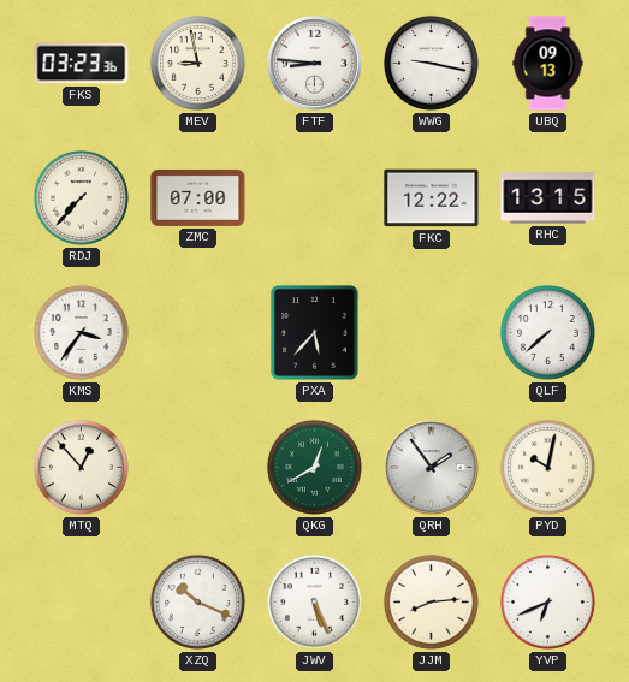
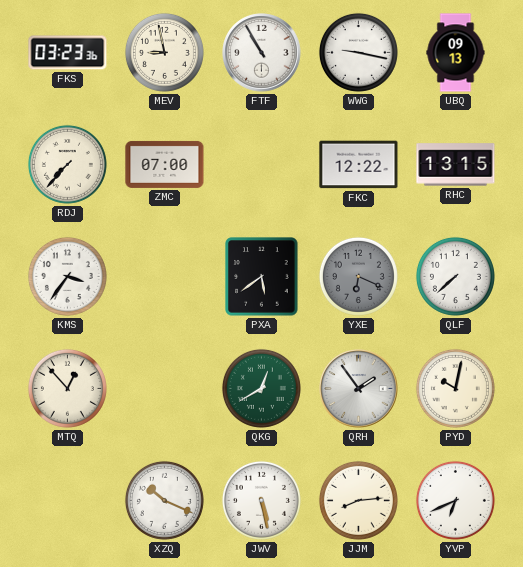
FTF: 8:46 -> 10:55 (262, 53)
PXA: 5:37 -> 5:39 (262, 277)
YXE: none -> 6:19 (358, 276)
JWV: 5:26 -> 5:28 (261, 500)
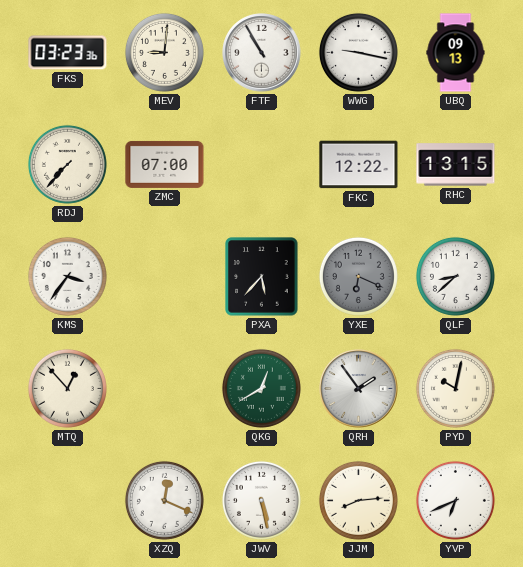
MEV: 8:58 -> 9:01 (164, 52)
PXA: 5:39 -> 5:37 (262, 277)
QLF: 7:38 -> 8:38 (455, 276)
XZQ: 10:19 -> 12:19 (164, 500)
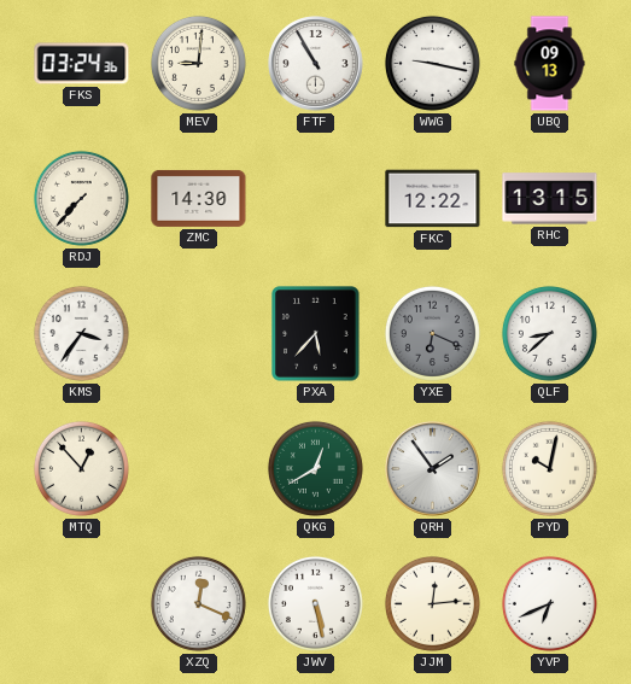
FKS: 03:23 -> 03:24 (82, 64)
ZMC: 07:00 -> 14:30 (199, 198)
JJM: 8:14 -> 12:14 (432, 603)
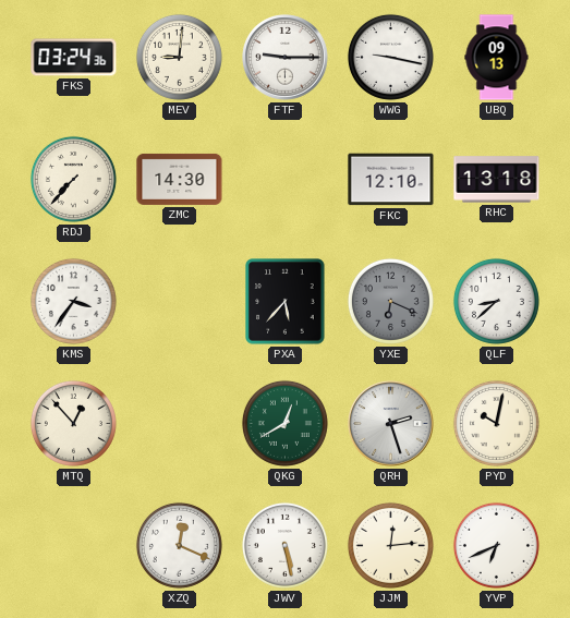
FTF: 10:55 -> 9:15 (286, 58)
FKC: 12:22 -> 12:10 (391, 180)
RHC: 13:15 -> 13:18 (497, 180)
QRH: 1:54 -> 2:27 (391, 424)
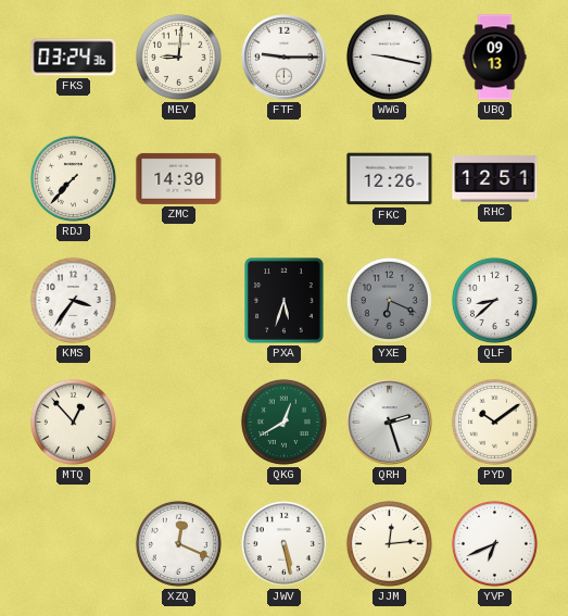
FKC: 12:10 -> 12:26 (390, 179)
RHC: 13:18 -> 12:51 (495, 179)
PXA: 5:37 -> 5:33 (285, 301)
PYD: 10:02 -> 10:09 (494, 422)
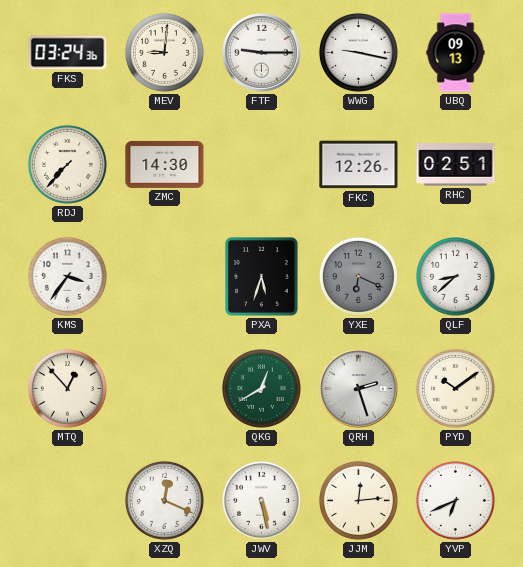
RHC: 12:51 -> 02:51 (456, 165)
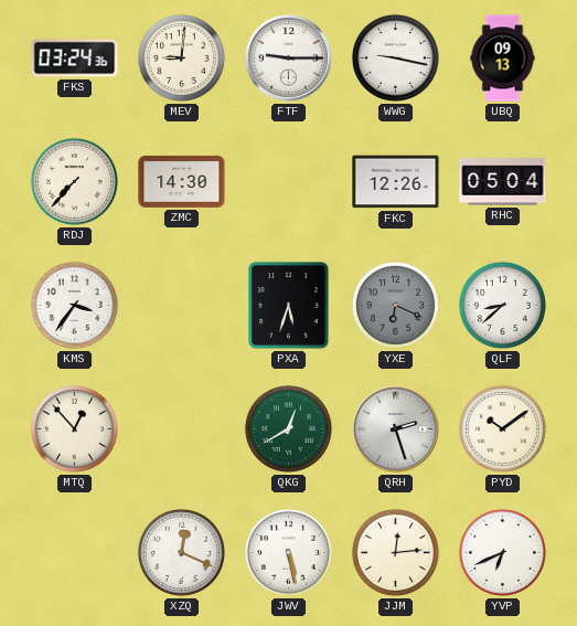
RHC: 02:51 -> 05:04 (503, 182)
